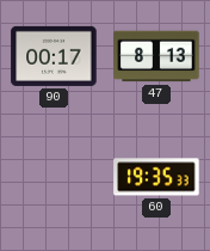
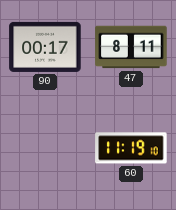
47: 8:13 -> 8:11 (131, 47)
60: 19:35 -> 11:19 (131, 148)
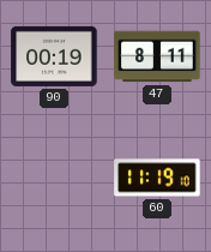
90: 00:17 -> 00:19 (54, 56)
